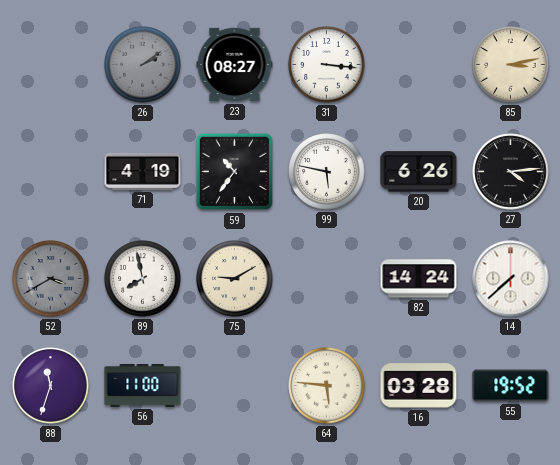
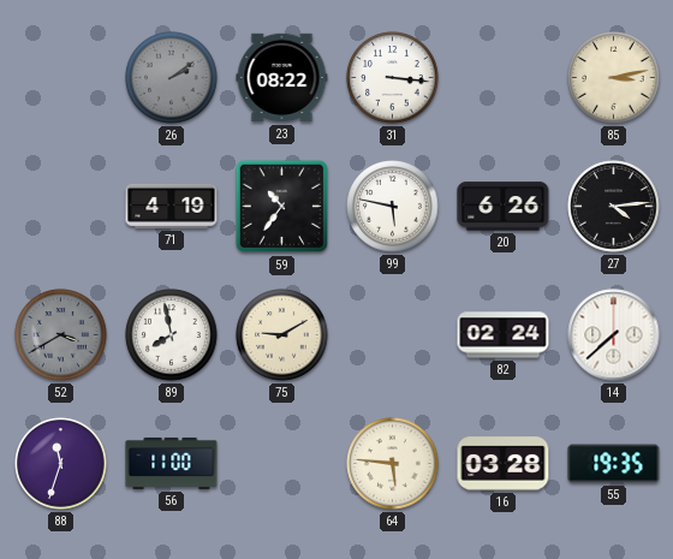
23: 08:27 -> 08:22 (282, 78)
82: 14:24 -> 02:24 (504, 335)
55: 19:52 -> 19:35 (614, 464)
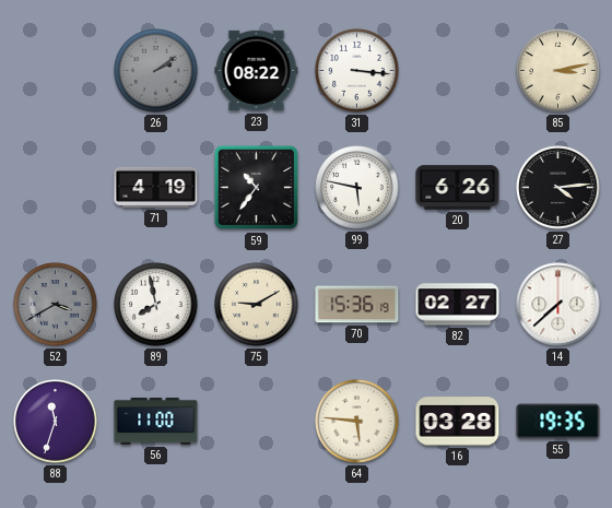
70: none -> 15:36 (357, 305)
82: 02:24 -> 02:27 (458, 305)
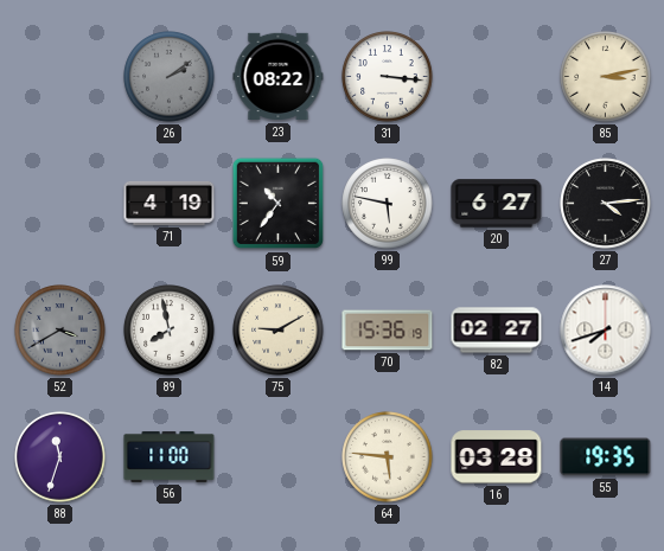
20: 6:26 -> 6:27 (497, 204)
14: 7:38 -> 7:42 (606, 331)
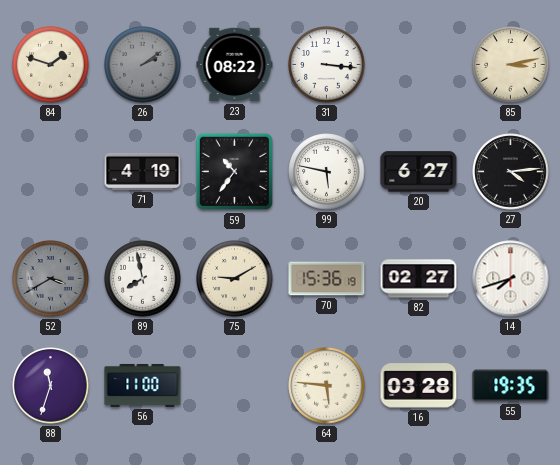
84: none -> 1:48 (51, 65)
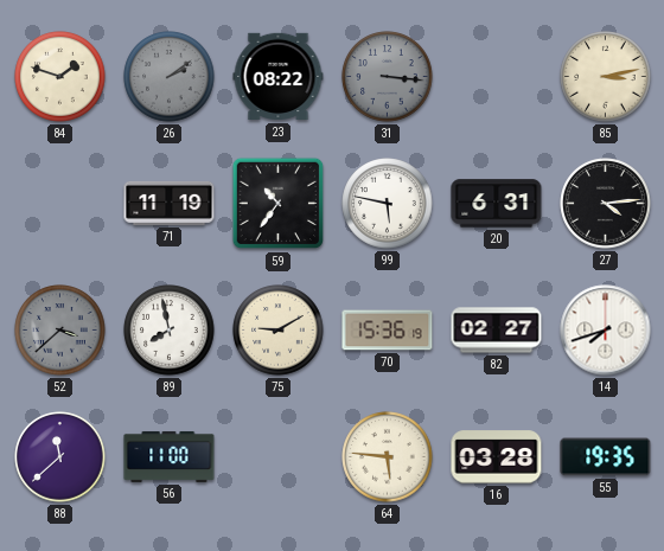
31 dial: white -> grey (388, 77)
71: 4:19 -> 11:19 (170, 203)
20: 6:27 -> 6:31 (497, 204)
52: 3:40 -> 3:38 (60, 331)
88: 11:33 -> 11:38 (60, 457)
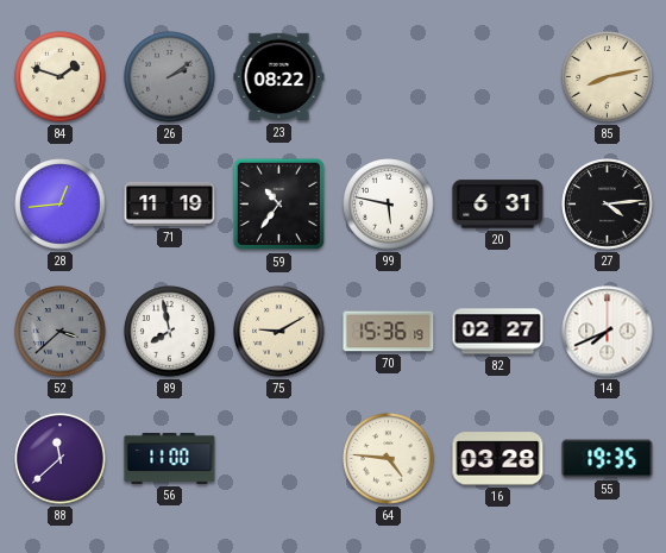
31: 3:16 -> none (388, 77)
85: 3:13 -> 8:13 (608, 77)
28: none -> 12:44 (61, 205)
14: 7:42 -> 7:41 (608, 332)
64: 5:46 -> 4:46 (389, 459)
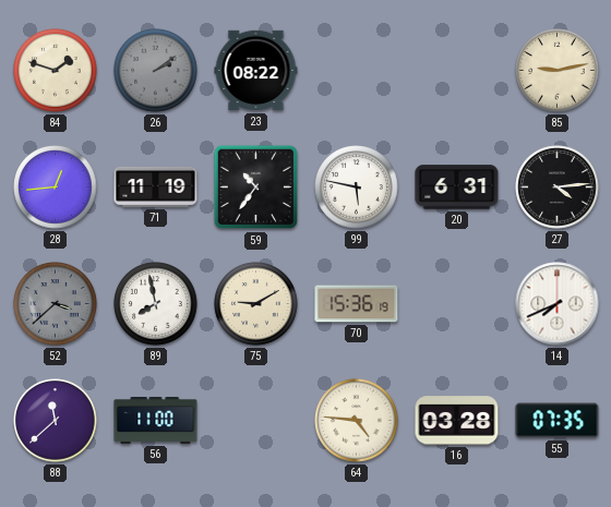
85: 8:13 -> 9:13 (558, 71)
82: 02:27 -> none (498, 332)
55: 19:35 -> 07:35 (558, 421)
